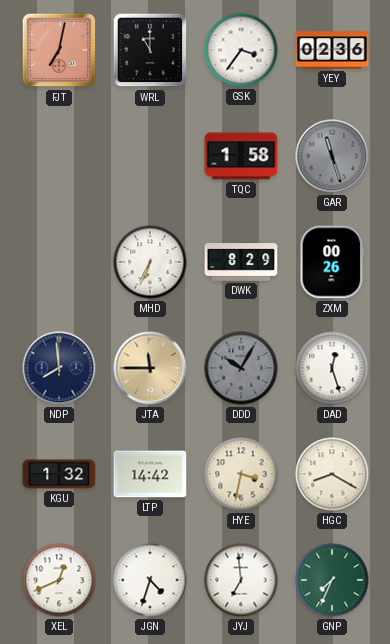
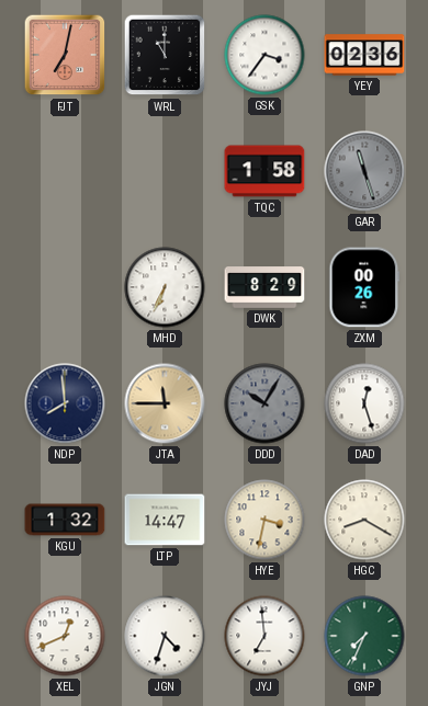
LTP: 14:42 -> 14:47 (165, 520)
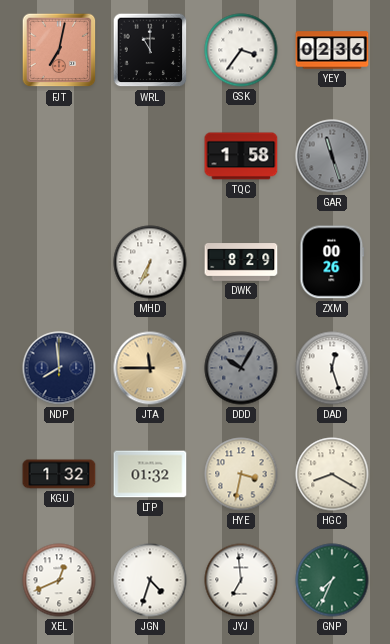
LTP: 14:47 -> 01:32 (150, 474)
